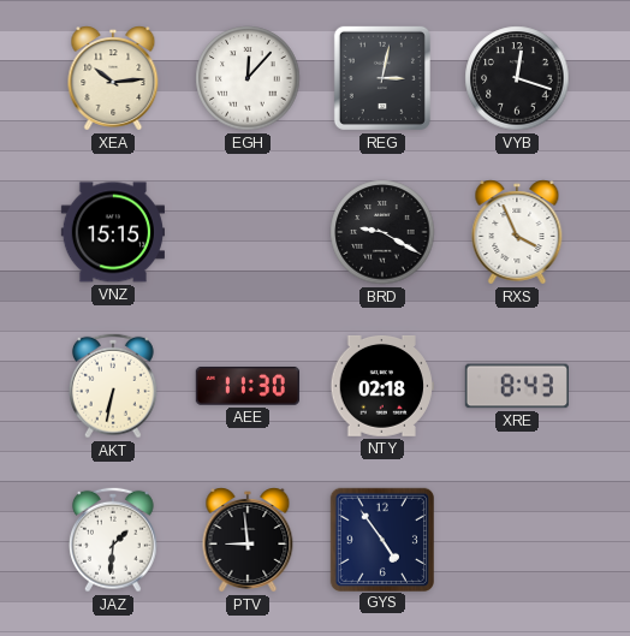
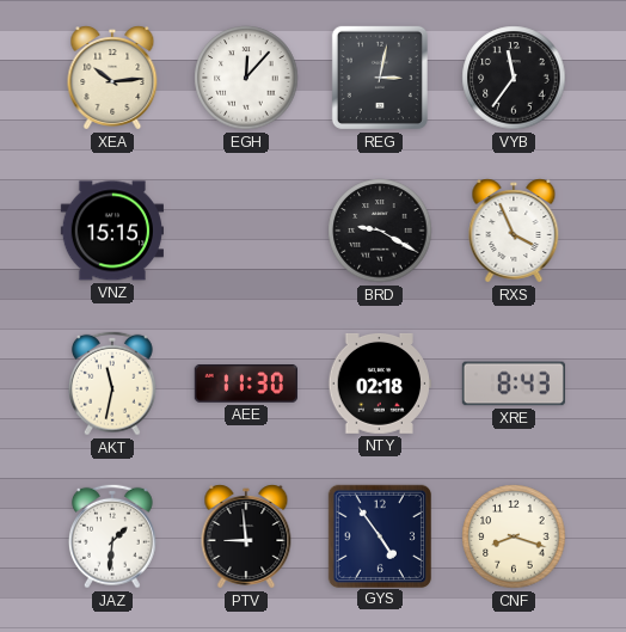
VYB: 12:18 -> 11:36 (514, 78)
AKT: 6:32 -> 11:32 (112, 384)
CNF: none -> 8:18 (514, 536)
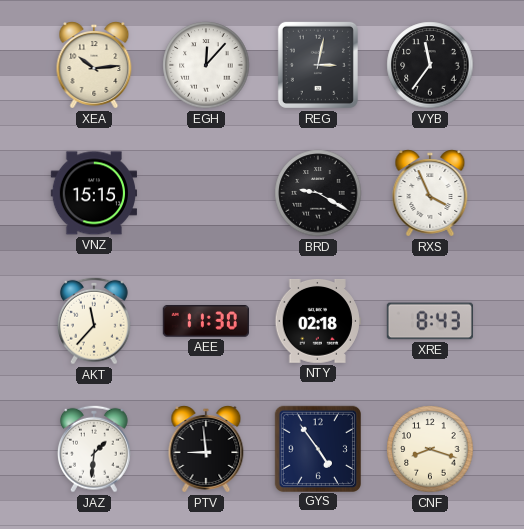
AKT: 11:32 -> 11:37 (94, 321)
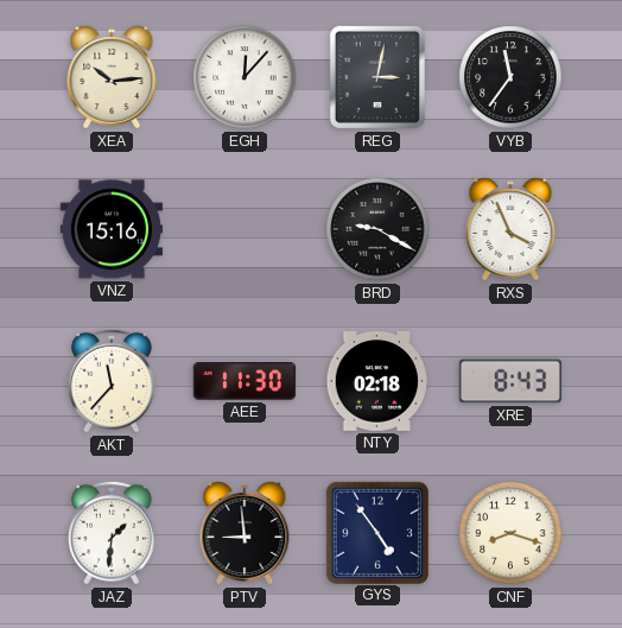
VNZ: 15:15 -> 15:16 (110, 229)
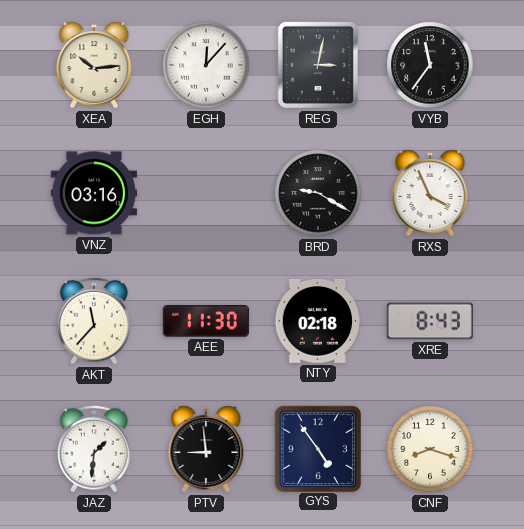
VNZ: 15:16 -> 03:16 (93, 193)
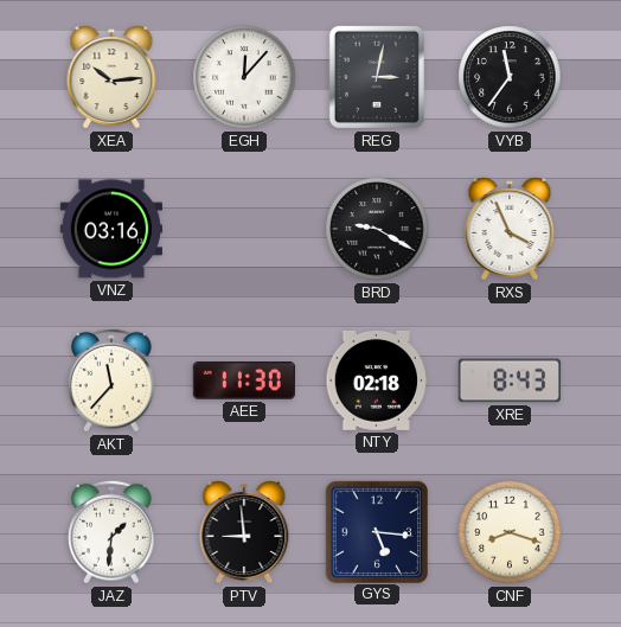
GYS: 4:54 -> 5:16 (376, 531)
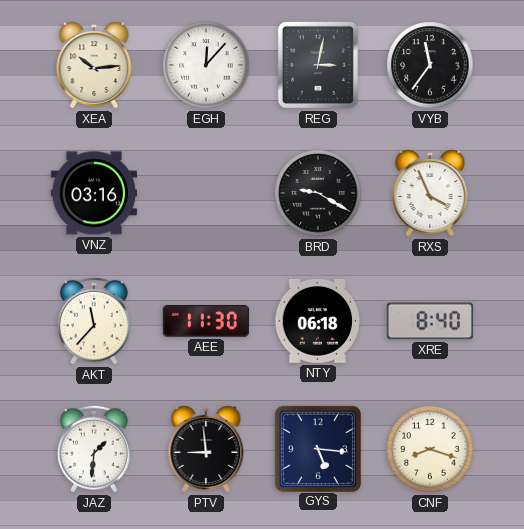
NTY: 02:18 -> 06:18 (318, 322)
XRE: 8:43 -> 8:40 (429, 321)
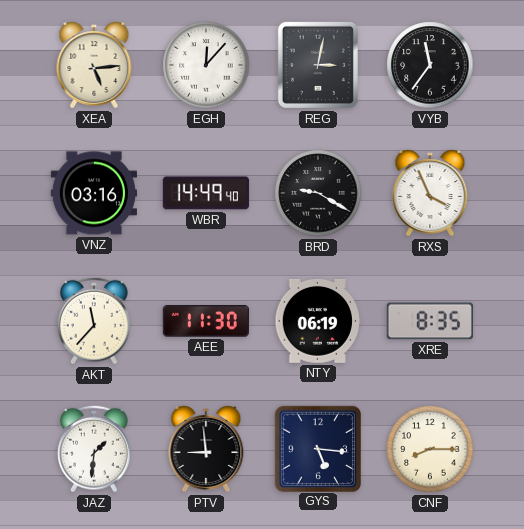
XEA: 10:14 -> 5:14 (94, 65)
WBR: none -> 14:49 (206, 193)
NTY: 06:18 -> 06:19 (318, 322)
XRE: 8:40 -> 8:35 (429, 321)
CNF: 8:18 -> 8:15 (430, 449)
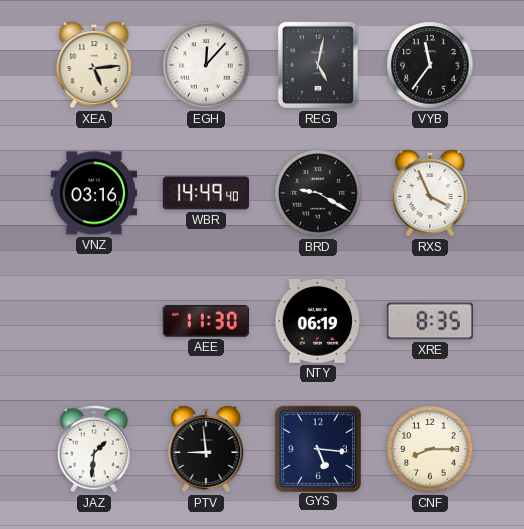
REG: 3:02 -> 5:02 (318, 65)
AKT: 11:37 -> none (94, 321)
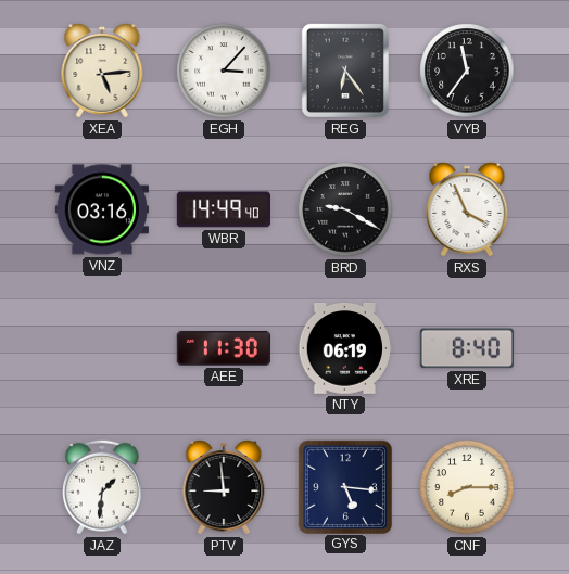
EGH: 12:07 -> 3:07 (224, 71)
REG: 5:02 -> 6:24 (345, 71)
XRE: 8:35 -> 8:40 (466, 348)
